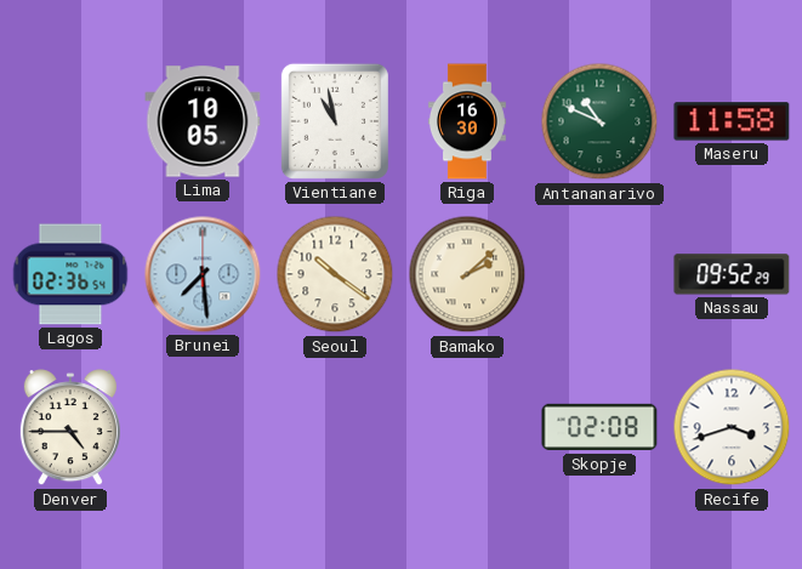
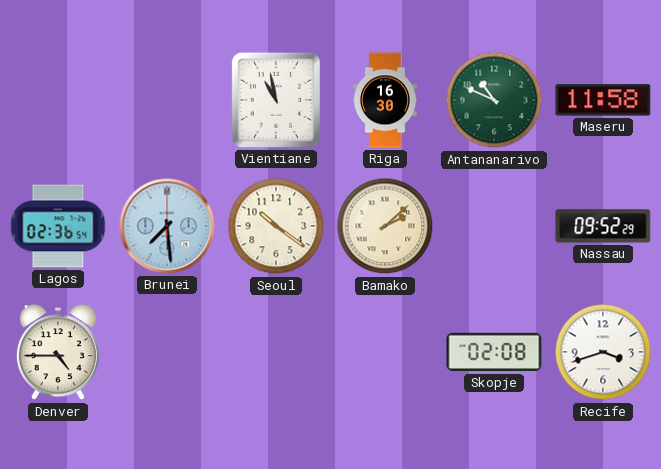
Lima: 10:05 -> none (203, 121)
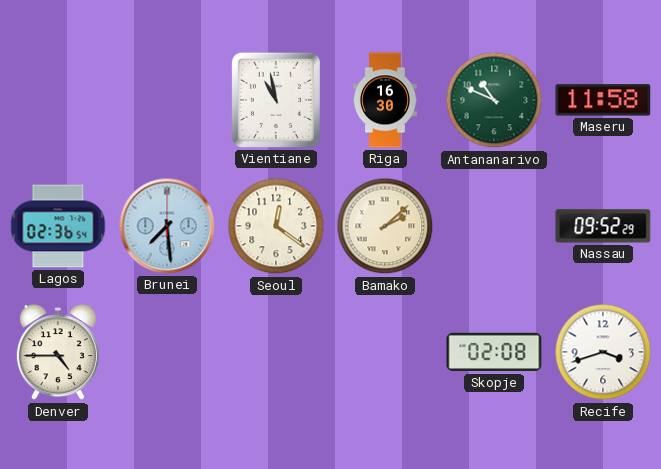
Seoul: 10:21 -> 12:21 (276, 226)
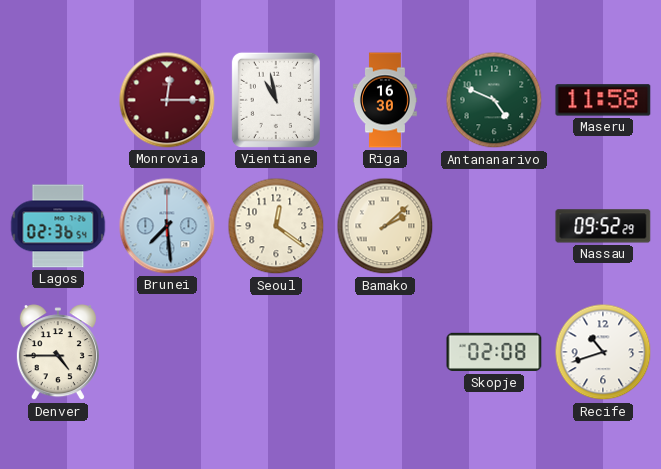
Monrovia: none -> 12:15 (167, 100)
Antananarivo: 10:49 -> 4:49 (494, 100)
Recife: 3:42 -> 10:42 (603, 352)
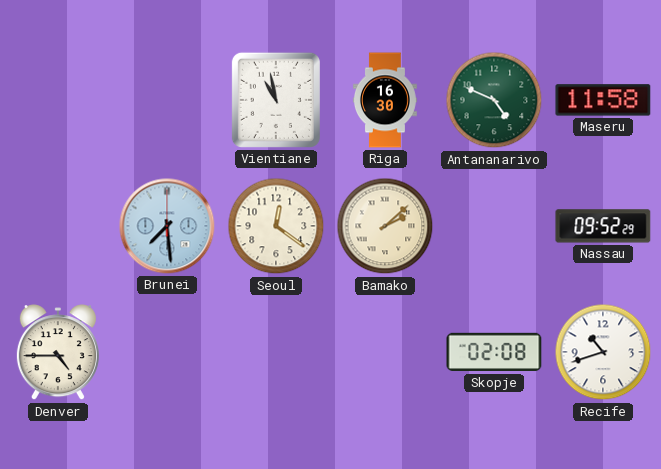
Monrovia: 12:15 -> none (167, 100)
Lagos: 02:36 -> none (58, 226)
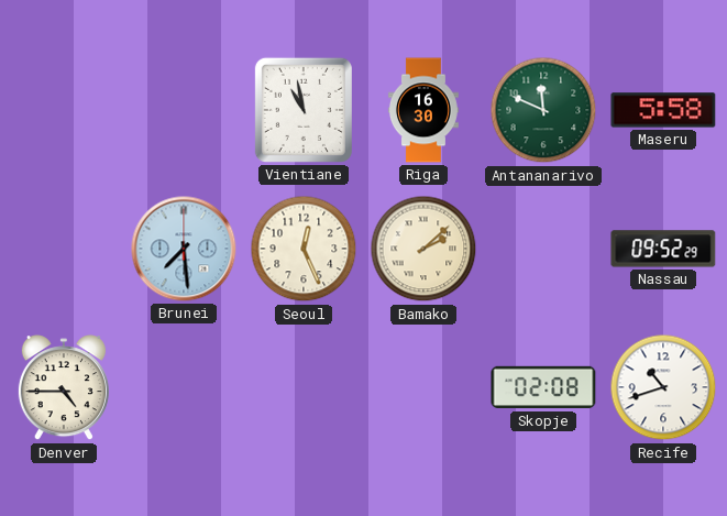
Antananarivo: 4:49 -> 11:49 (543, 110)
Maseru: 11:58 -> 5:58 (663, 110)
Seoul: 12:21 -> 12:26 (304, 249)
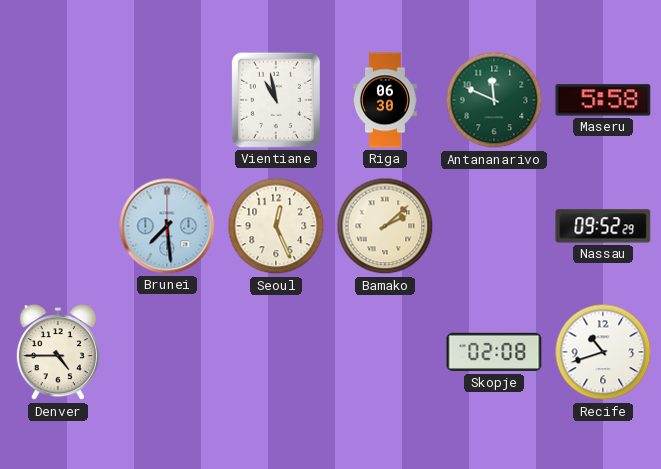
Riga: 16:30 -> 06:30 (385, 100)
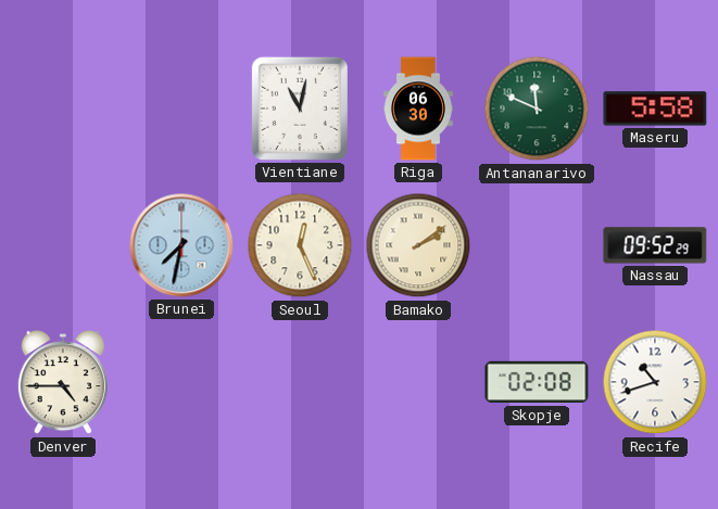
Vientiane: 10:58 -> 11:02 (300, 109)
Brunei: 7:29 -> 7:32 (181, 245)
Bamako: 2:08 -> 2:09 (418, 245)
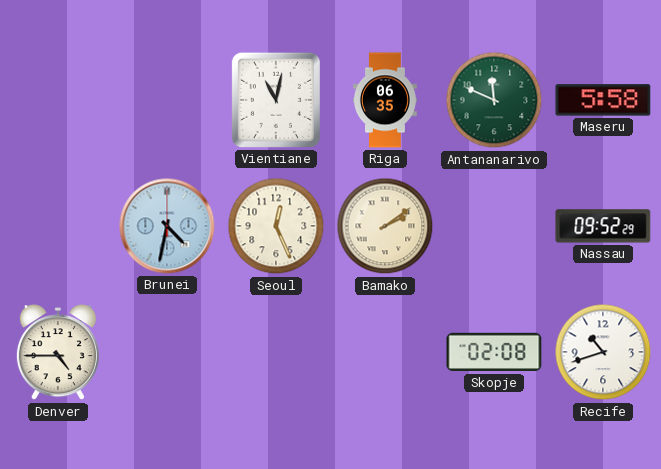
Riga: 06:30 -> 06:35 (385, 100)
Brunei: 7:32 -> 4:32 (167, 226)
